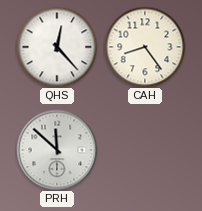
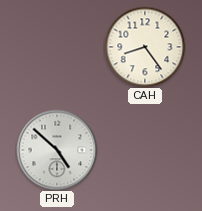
QHS: 12:23 -> none (57, 47)
PRH: 11:52 -> 4:52 (57, 150)
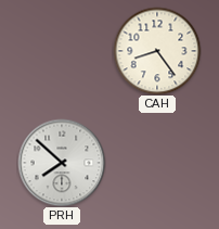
PRH: 4:52 -> 7:52 (62, 163)
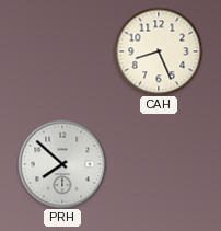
CAH: 8:24 -> 8:26 (159, 51)
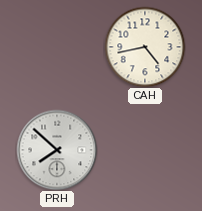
CAH: 8:26 -> 4:43 (145, 47)
